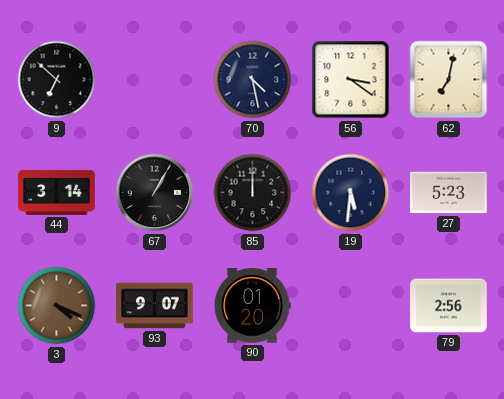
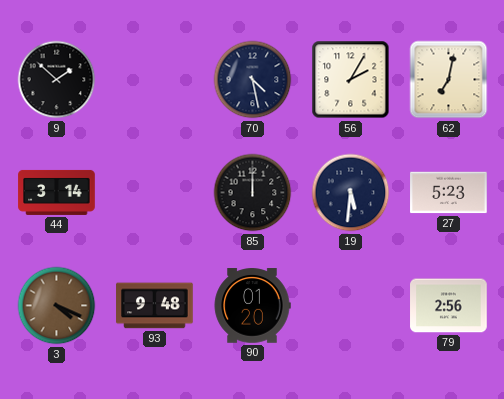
9: 6:52 -> 1:52 (57, 80)
56: 3:21 -> 2:05 (351, 80)
67: 1:05 -> none (155, 193)
93: 9:07 -> 9:48 (155, 306)
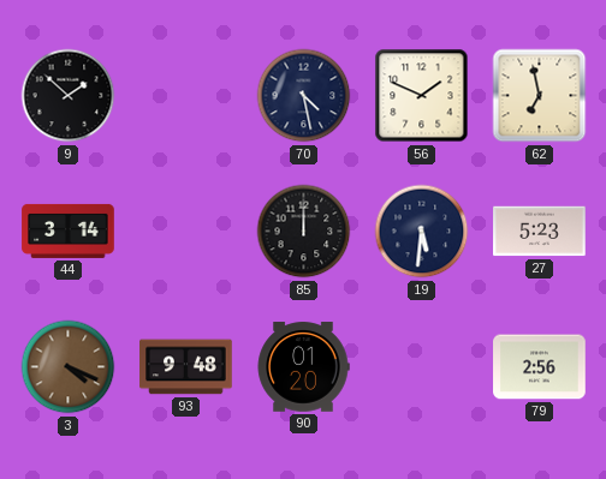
56: 2:05 -> 1:49 (422, 96)
62: 7:02 -> 6:58 (540, 96)
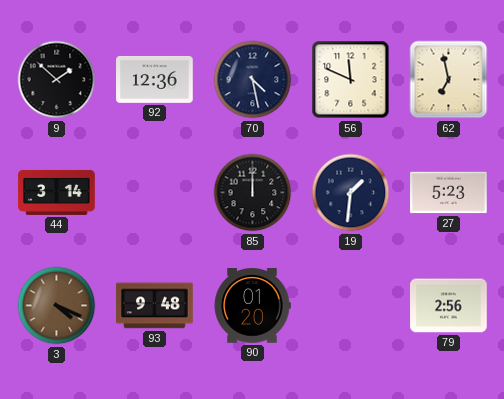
92: none -> 12:36 (155, 79)
56: 1:49 -> 11:49 (351, 80)
19: 5:31 -> 1:31 (351, 193)
